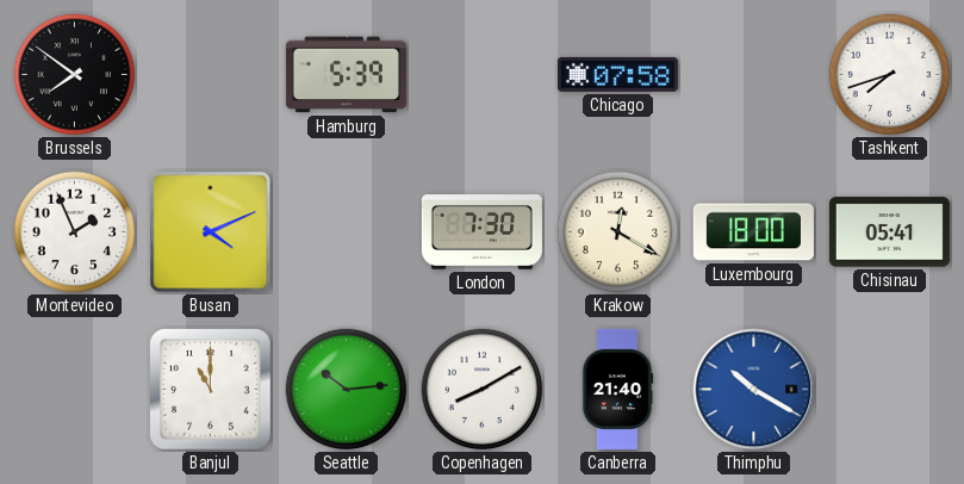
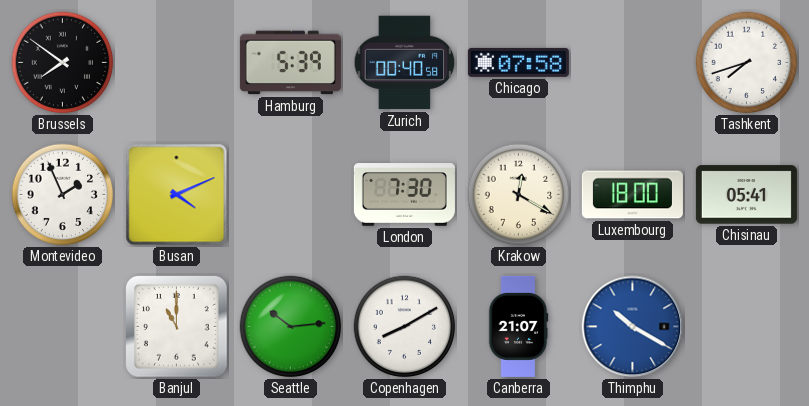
Zurich: none -> 00:40 (405, 63)
Canberra: 21:40 -> 21:07 (518, 326)
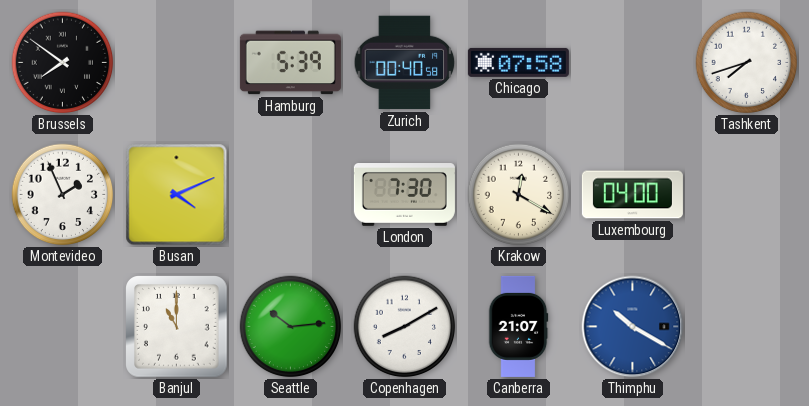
Luxembourg: 18:00 -> 04:00 (632, 195)
Chisinau: 05:41 -> none (746, 195)
